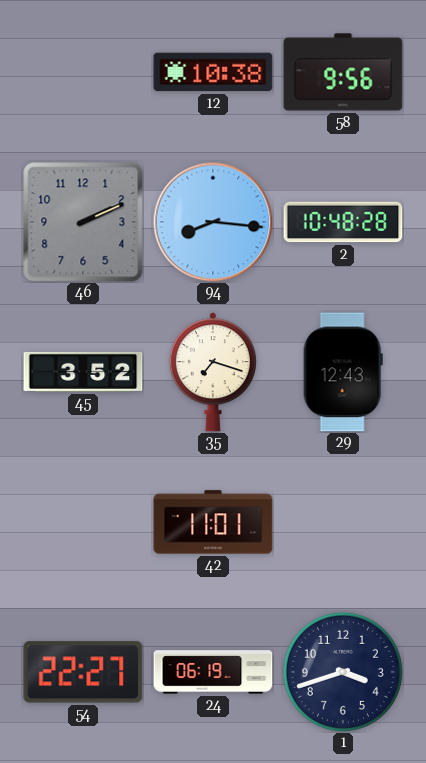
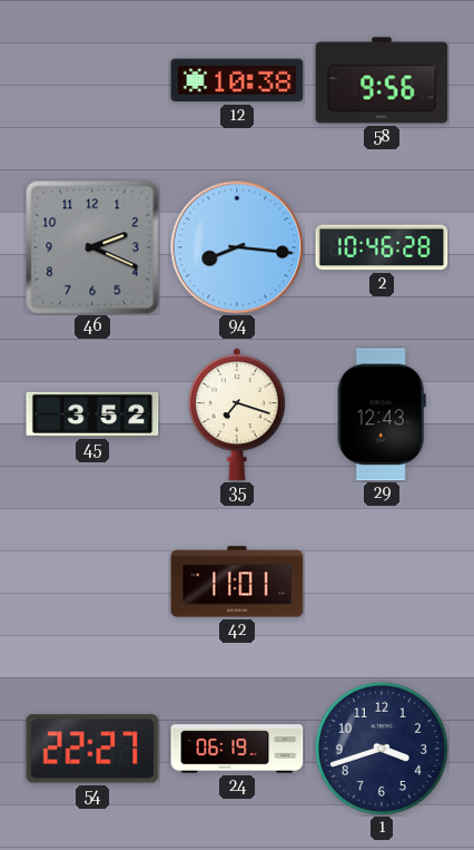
46: 2:11 -> 2:19 (92, 247)
2: 10:48 -> 10:46 (382, 247)
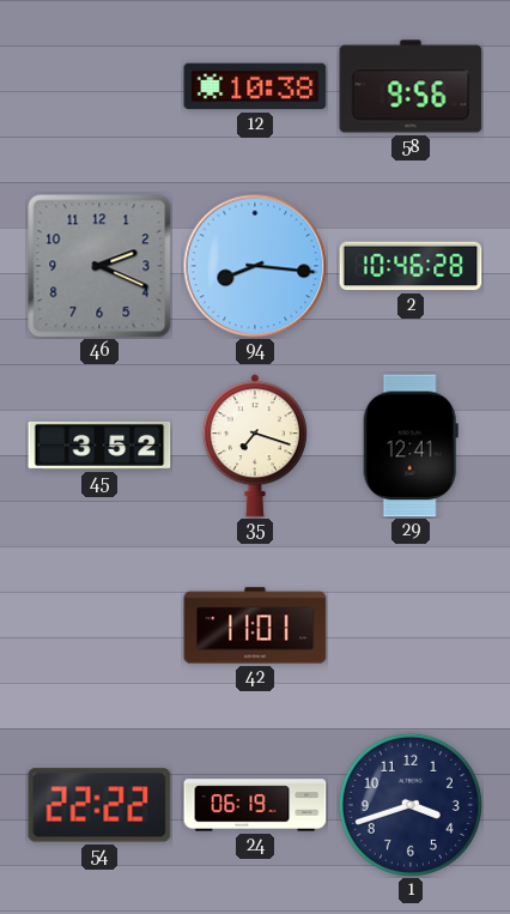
29: 12:43 -> 12:41 (411, 446)
54: 22:27 -> 22:22 (99, 805)
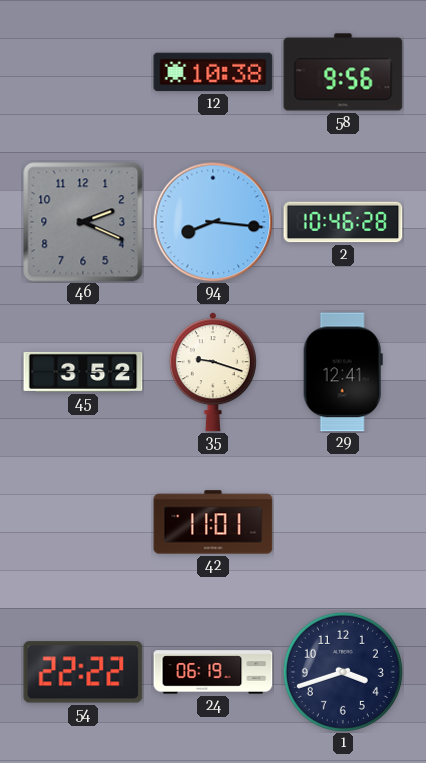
35: 7:18 -> 9:18 (213, 372)
